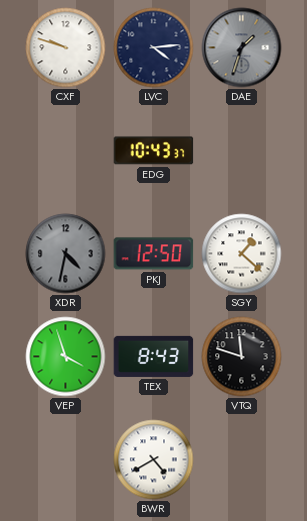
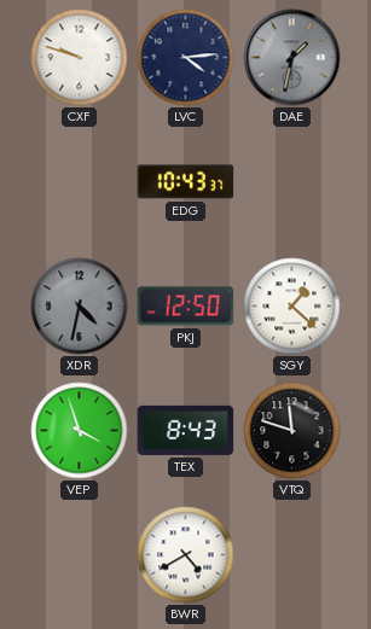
DAE: 1:33 -> 1:32 (292, 58)
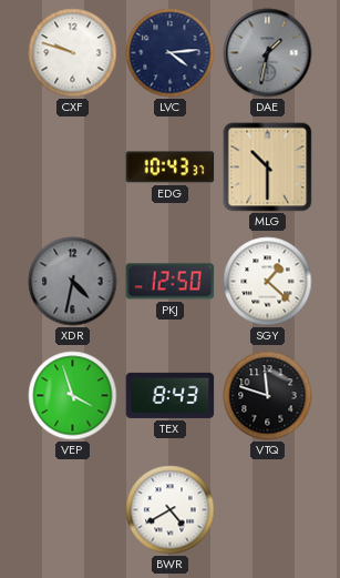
MLG: none -> 10:30 (268, 168)
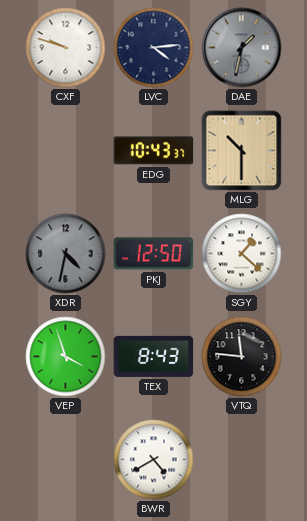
VTQ: 11:48 -> 11:46 (242, 357)
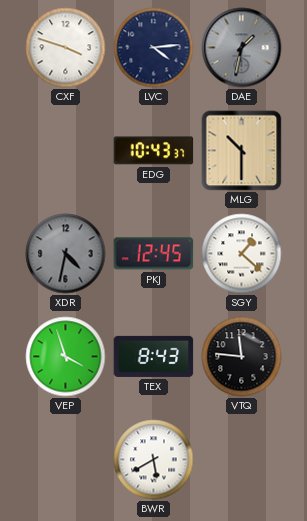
CXF: 9:48 -> 3:48 (66, 48)
PKJ: 12:50 -> 12:45 (154, 254)
BWR: 4:40 -> 5:40 (154, 460)
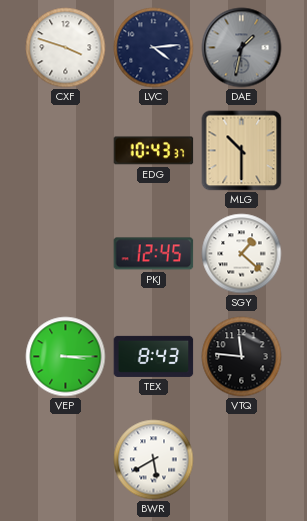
XDR: 4:32 -> none (66, 254)
VEP: 3:57 -> 3:15 (66, 357)
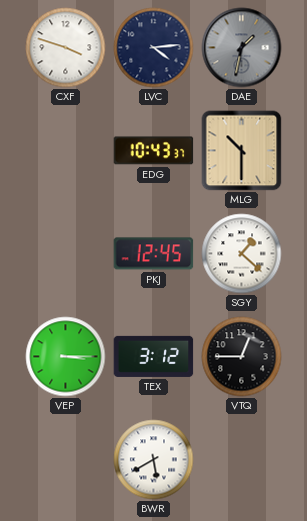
TEX: 8:43 -> 3:12 (154, 356)
VTQ: 11:46 -> 12:45 (242, 357)
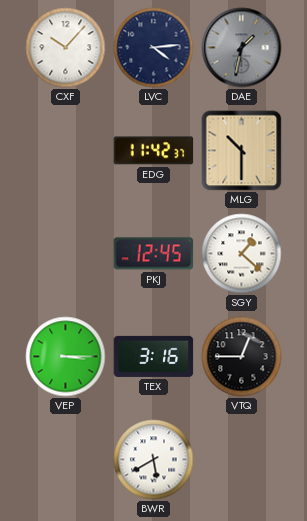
CXF: 3:48 -> 10:07 (66, 48)
EDG: 10:43 -> 11:42 (154, 151)
TEX: 3:12 -> 3:16 (154, 356)
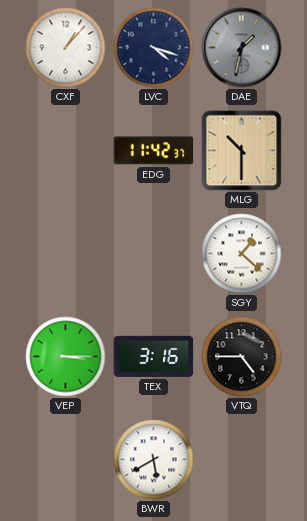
CXF: 10:07 -> 1:07 (66, 48)
LVC: 4:14 -> 4:18 (154, 48)
PKJ: 12:45 -> none (154, 254)
VTQ: 12:45 -> 4:45 (242, 357)
